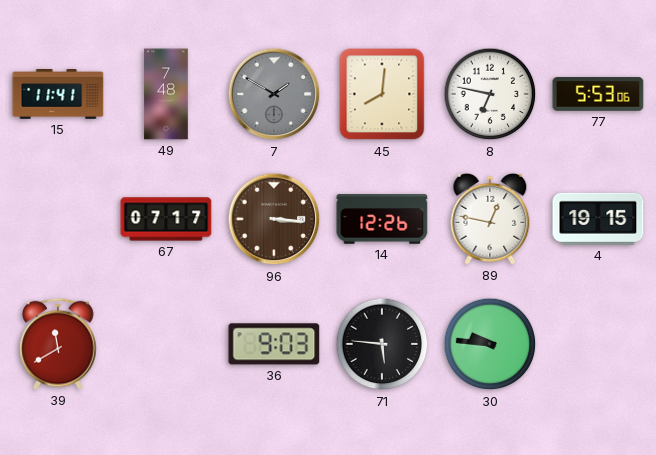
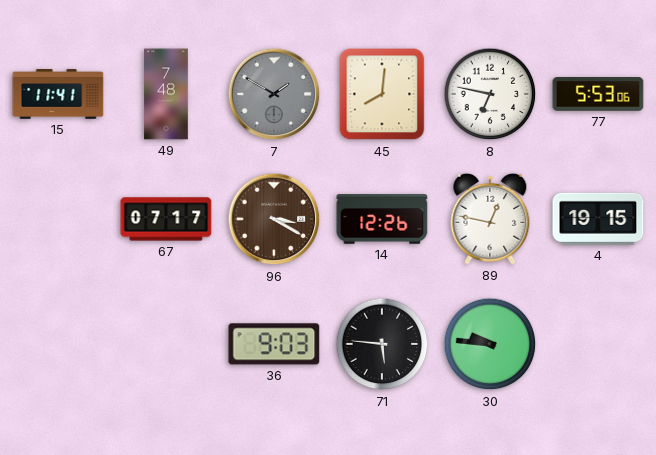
96: 3:16 -> 3:20 (274, 219)
39: 11:40 -> none (58, 344)
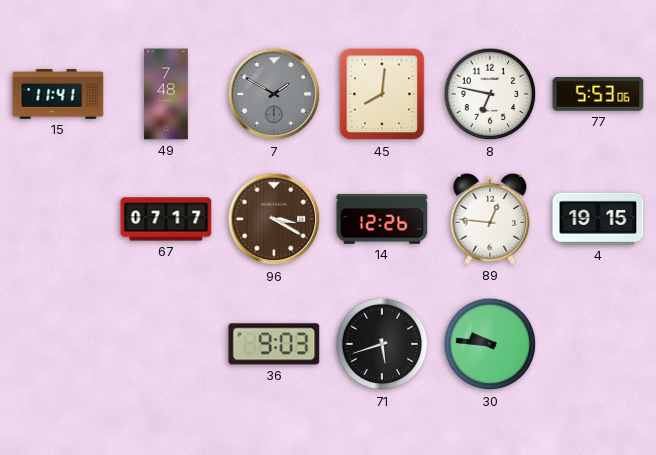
89: 12:47 -> 12:46 (490, 219)
71: 5:46 -> 5:42 (382, 344)
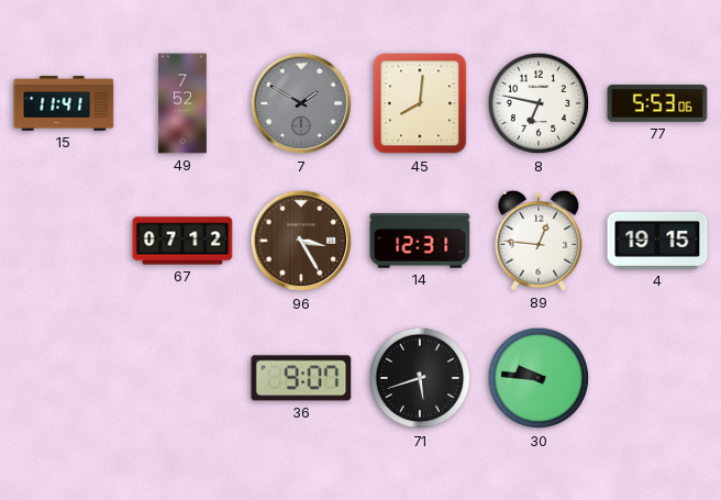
49: 7:48 -> 7:52 (182, 103)
67: 07:17 -> 07:12 (182, 241)
96: 3:20 -> 3:25 (301, 241)
14: 12:26 -> 12:31 (420, 241)
36: 9:03 -> 9:07 (301, 378)
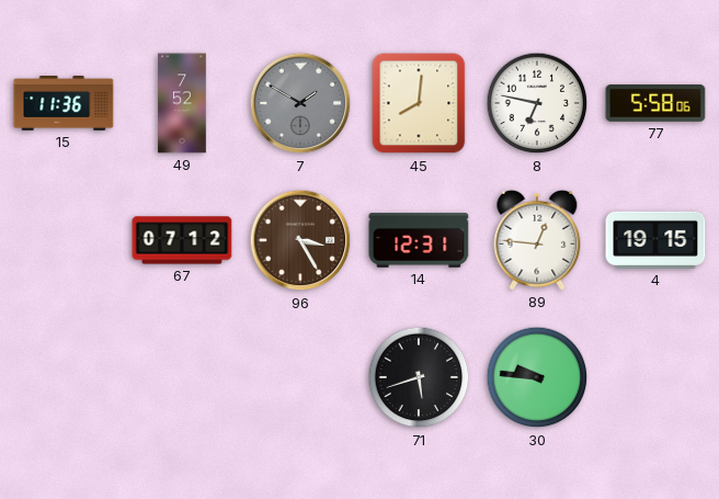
15: 11:41 -> 11:36 (64, 104)
77: 5:53 -> 5:58 (655, 103)
36: 9:07 -> none (301, 378)
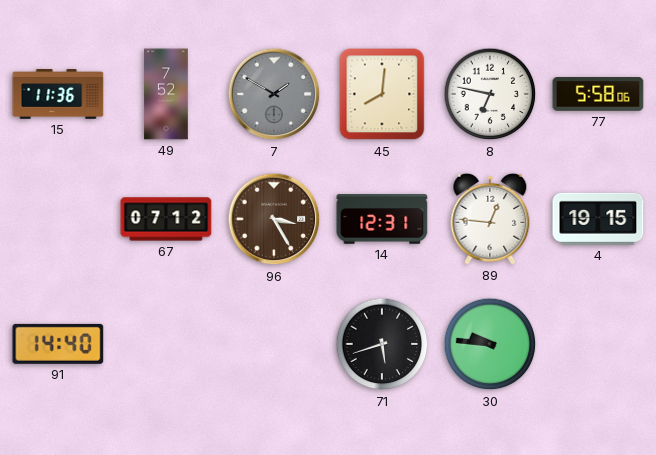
91: none -> 14:40 (58, 344)
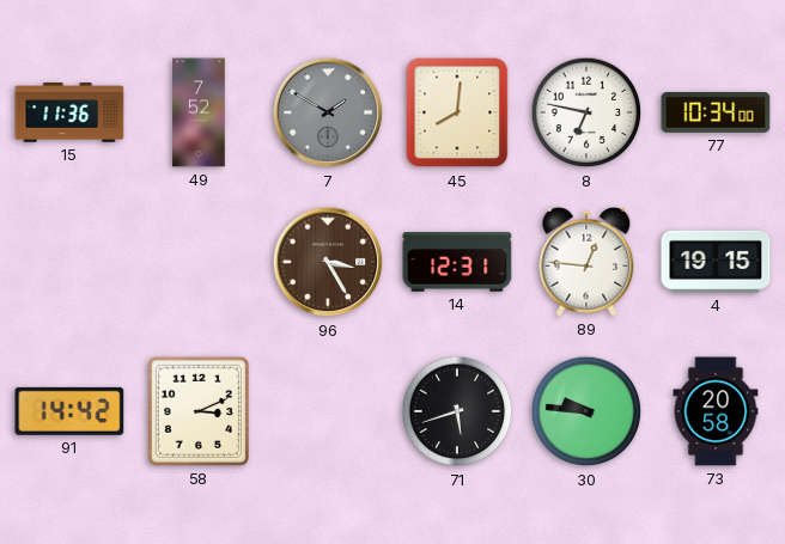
77: 5:58 -> 10:34 (716, 112)
67: 07:12 -> none (166, 219)
91: 14:40 -> 14:42 (69, 411)
58: none -> 3:11 (199, 411)
73: none -> 20:58 (716, 411)
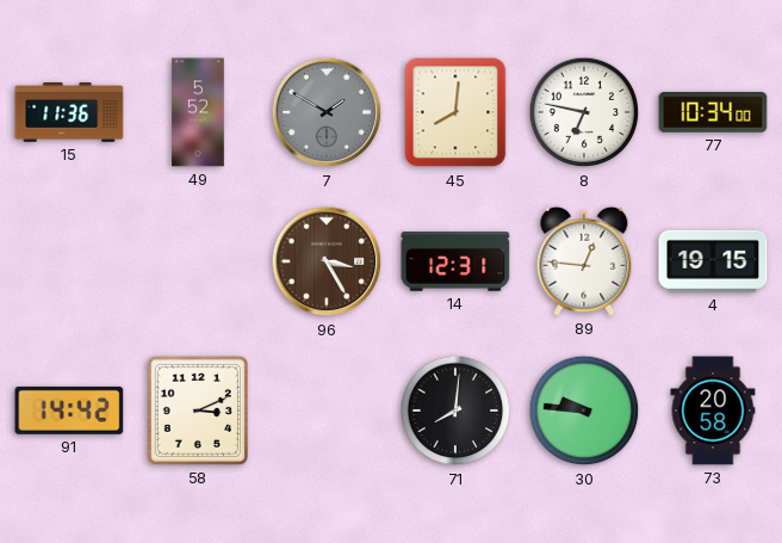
49: 7:52 -> 5:52 (198, 112)
71: 5:42 -> 8:01 (455, 411)
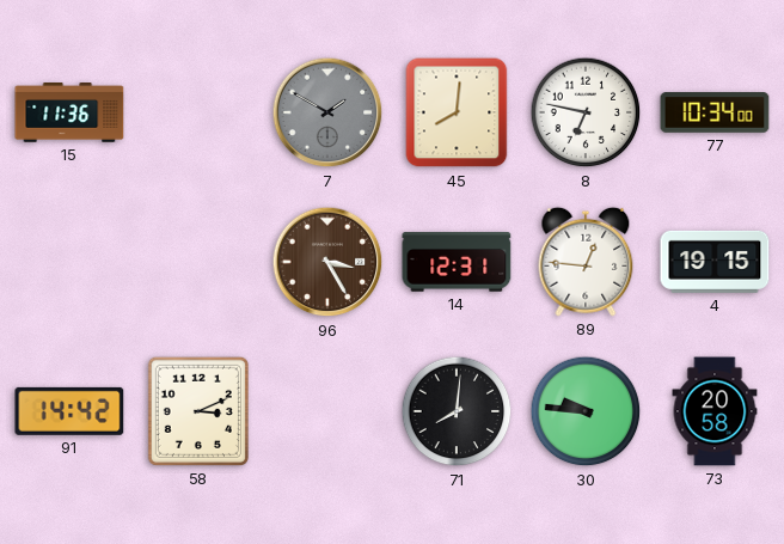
49: 5:52 -> none (198, 112)
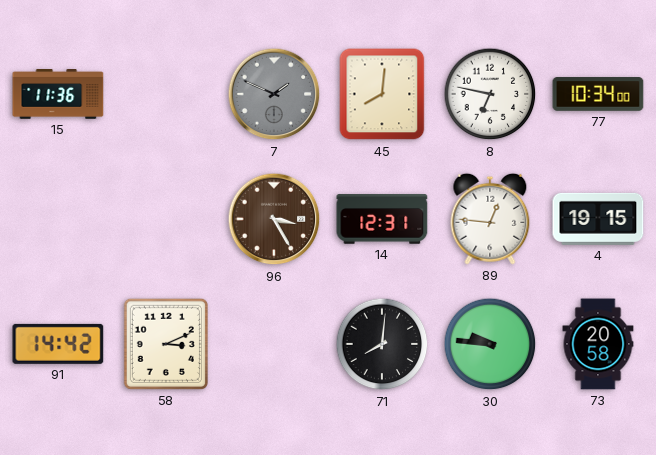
7: 1:50 -> 1:49 (274, 94)
